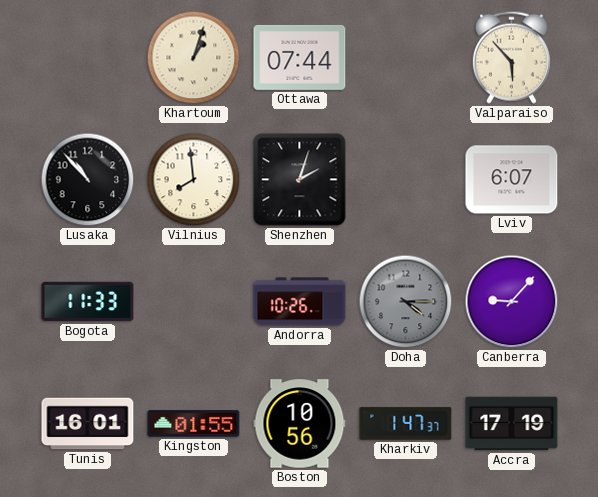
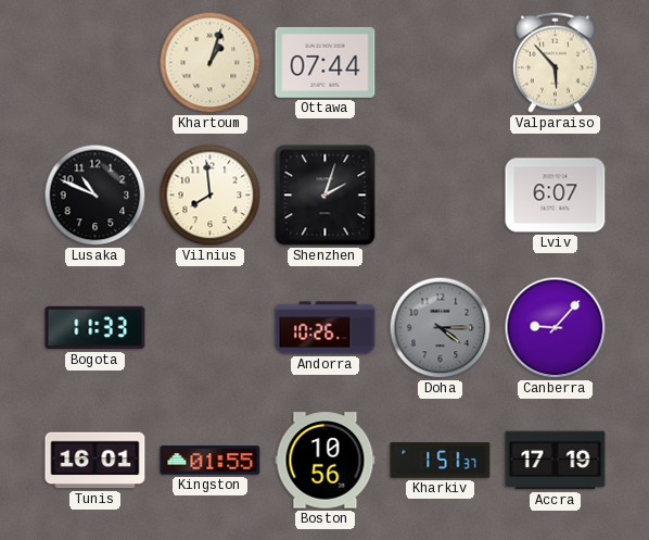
Lusaka: 10:53 -> 10:49 (96, 196)
Kharkiv: 1:47 -> 1:51 (441, 461)
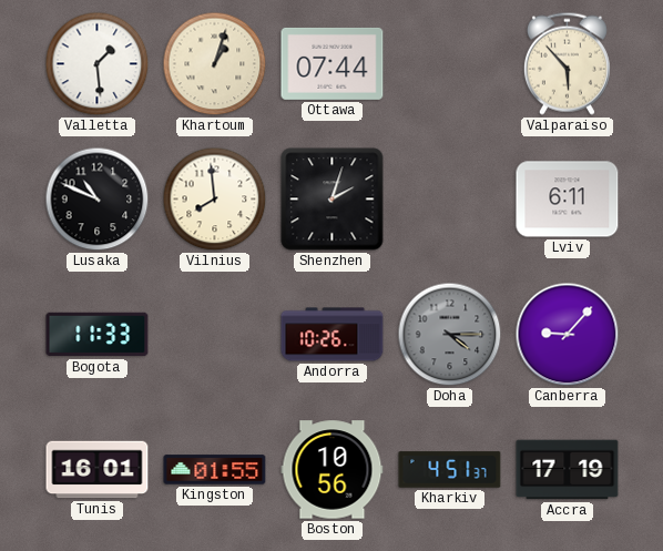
Valletta: none -> 1:29 (98, 64)
Lviv: 6:07 -> 6:11 (568, 200)
Kharkiv: 1:51 -> 4:51 (450, 470)
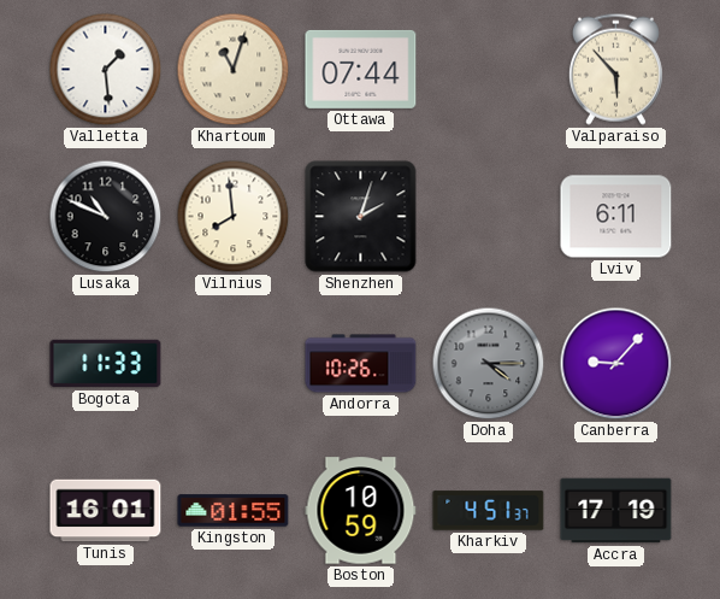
Khartoum: 1:03 -> 11:03 (234, 70)
Boston: 10:56 -> 10:59 (361, 511)
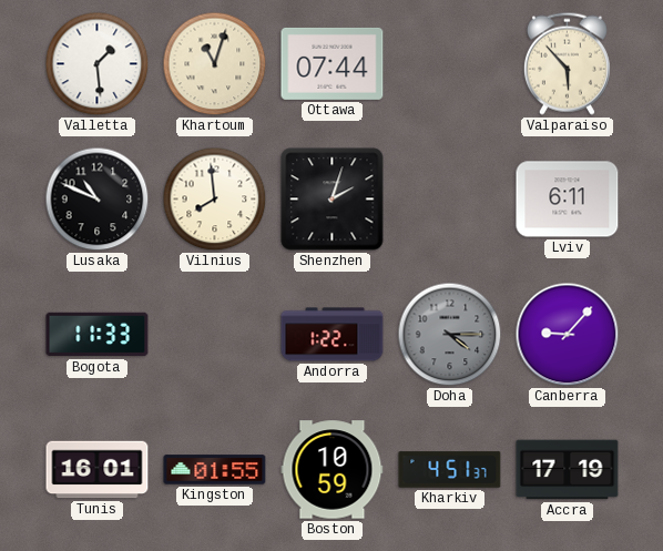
Andorra: 10:26 -> 1:22 (333, 335)
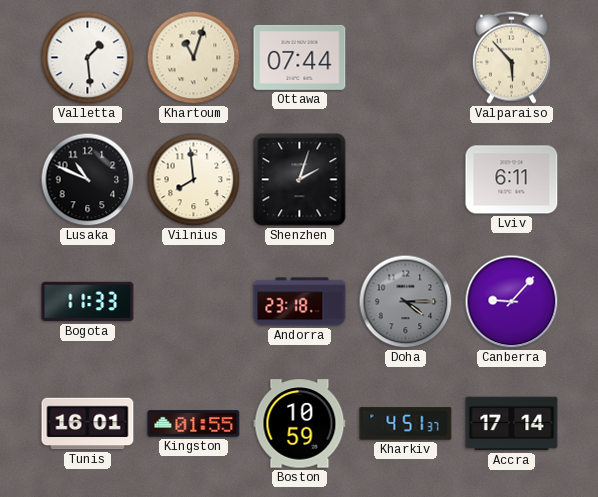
Andorra: 1:22 -> 23:18 (300, 302)
Accra: 17:19 -> 17:14 (512, 424)
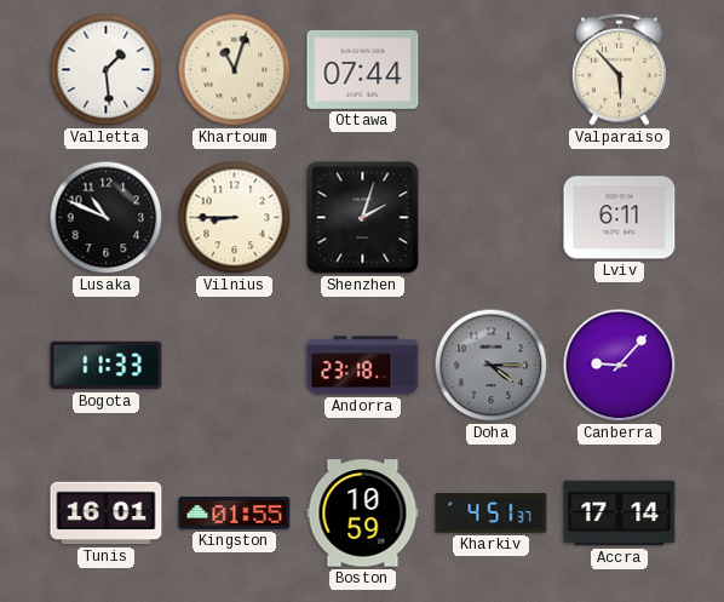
Vilnius: 7:59 -> 8:45 (235, 218)
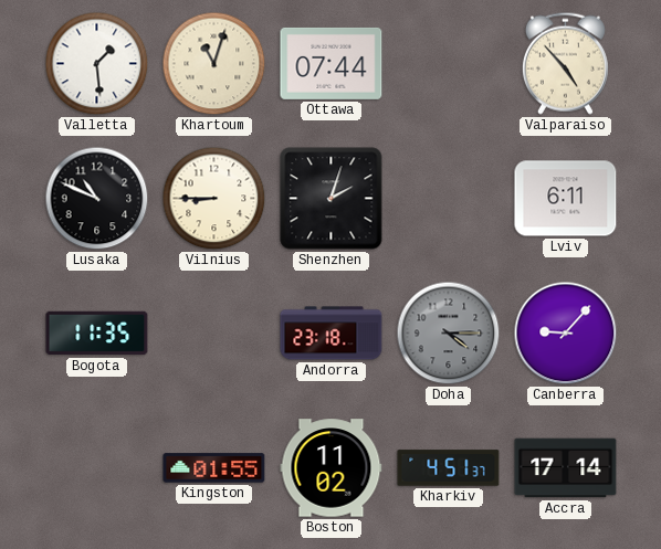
Valparaiso: 5:53 -> 4:53 (565, 63)
Bogota: 11:33 -> 11:35 (97, 334)
Tunis: 16:01 -> none (107, 514)
Boston: 10:59 -> 11:02 (332, 468)
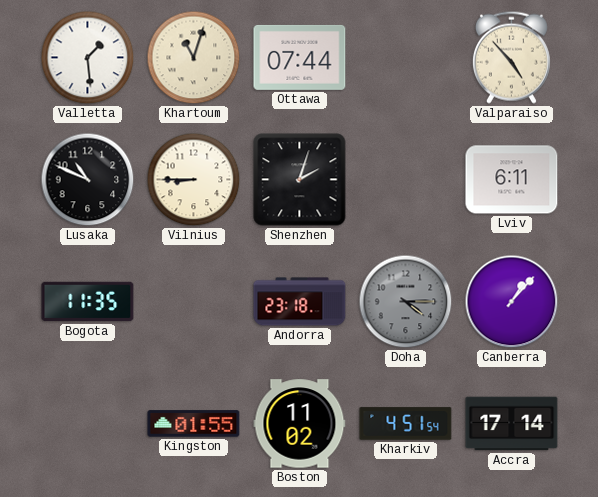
Canberra: 9:07 -> 1:07 (512, 302)
Kharkiv: 4:51:37 -> 4:51:54 (406, 424)
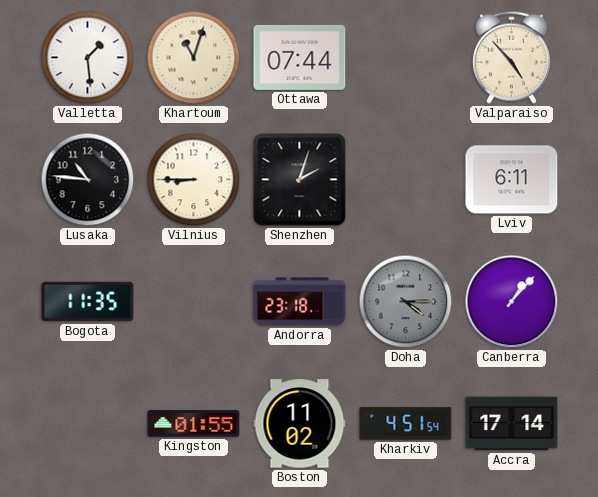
Lusaka: 10:49 -> 10:46 (88, 180)
